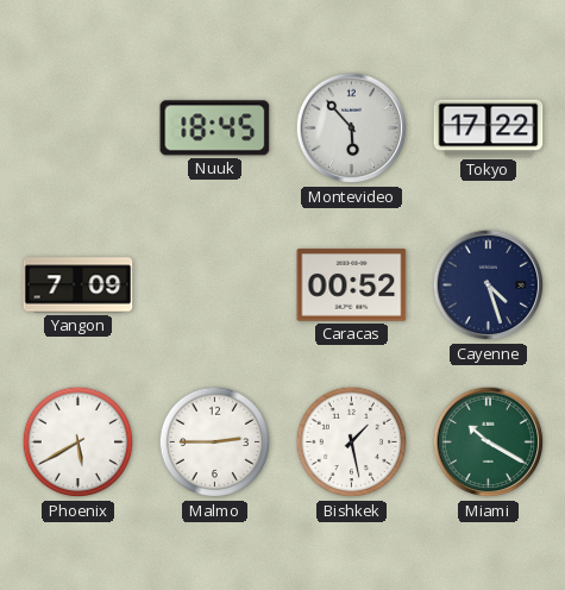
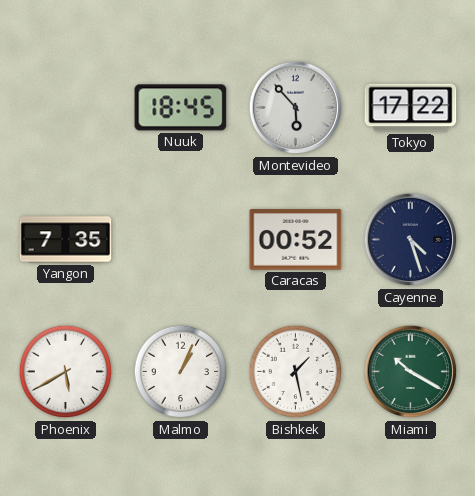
Yangon: 7:09 -> 7:35 (66, 240)
Malmo: 2:45 -> 1:04 (181, 372)
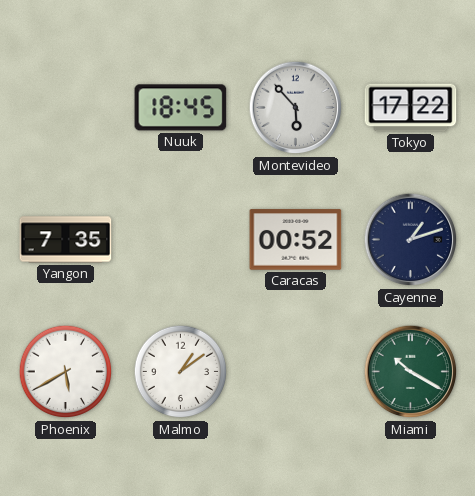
Cayenne: 4:27 -> 1:12 (411, 240)
Malmo: 1:04 -> 1:09 (181, 372)
Bishkek: 1:28 -> none (296, 372)
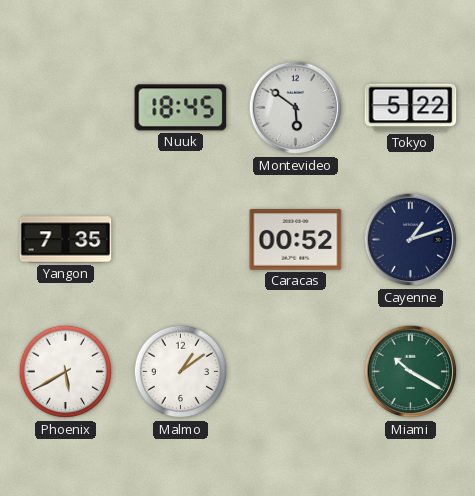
Montevideo: 5:53 -> 5:51 (296, 108)
Tokyo: 17:22 -> 5:22 (411, 108)
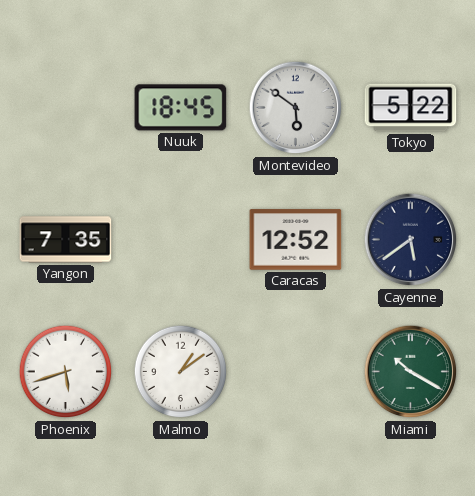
Caracas: 00:52 -> 12:52 (296, 240)
Cayenne: 1:12 -> 5:39 (411, 240)
Phoenix: 5:40 -> 5:42 (66, 372)
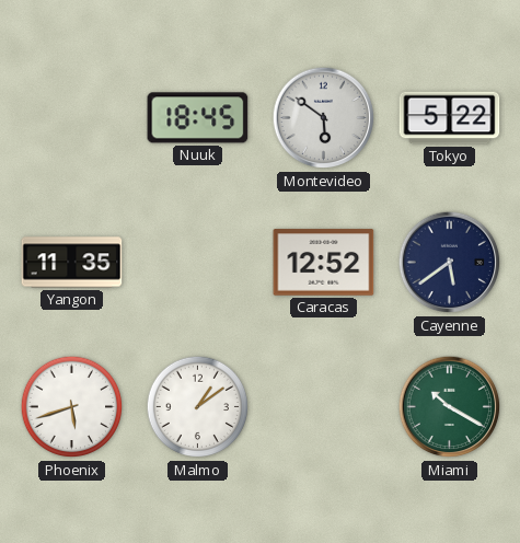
Yangon: 7:35 -> 11:35 (72, 263)
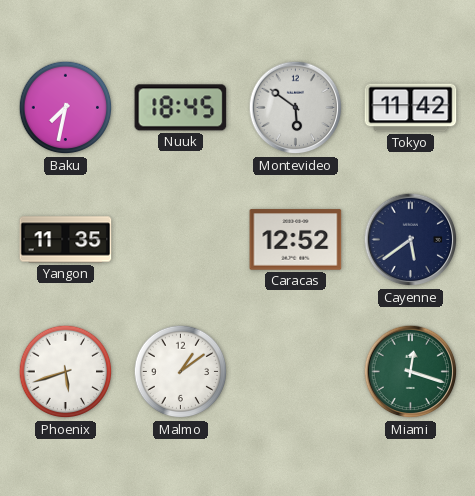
Baku: none -> 7:32 (66, 108)
Tokyo: 5:22 -> 11:42 (411, 108)
Miami: 10:20 -> 12:18 (411, 372)
